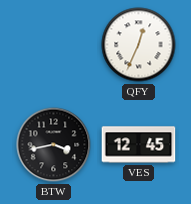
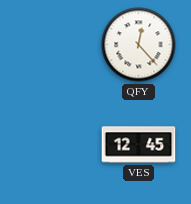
QFY: 12:34 -> 12:23 (139, 45)
BTW: 3:43 -> none (54, 145)
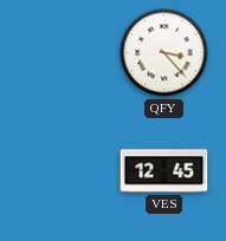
QFY: 12:23 -> 3:23 (164, 53)
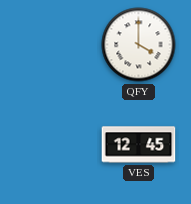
QFY: 3:23 -> 4:00 (139, 45)
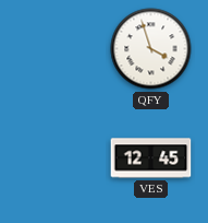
QFY: 4:00 -> 3:57 (151, 49)
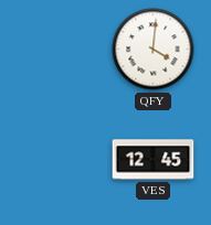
QFY: 3:57 -> 4:01 (154, 50)
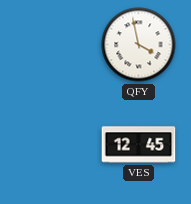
QFY: 4:01 -> 3:58 (139, 45)
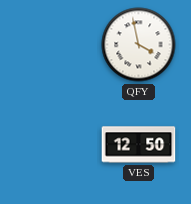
VES: 12:45 -> 12:50 (139, 145)
